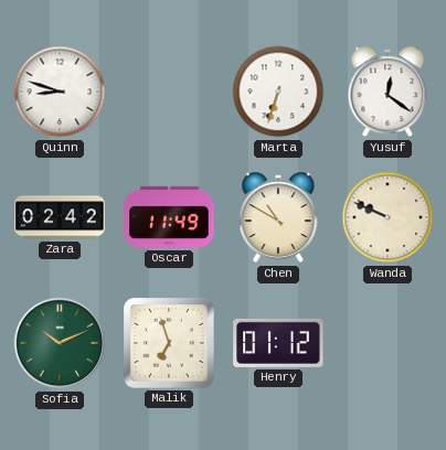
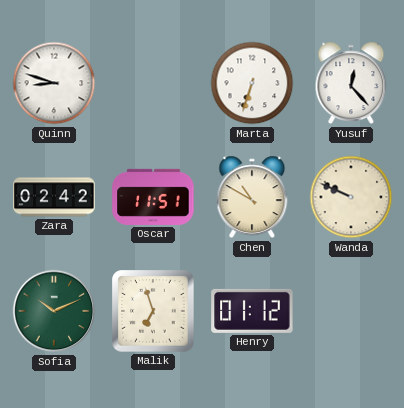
Yusuf: 12:21 -> 12:23 (351, 83)
Oscar: 11:49 -> 11:51 (153, 197)
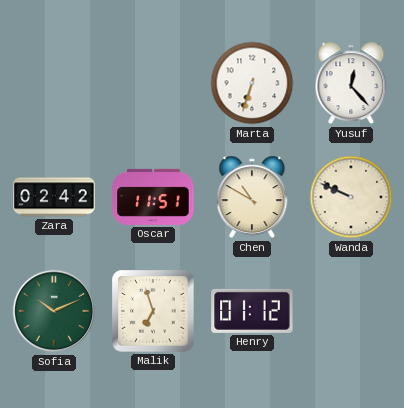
Quinn: 8:48 -> none (54, 83)
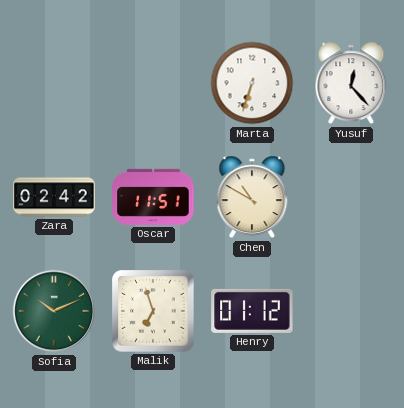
Wanda: 9:49 -> none (351, 197)
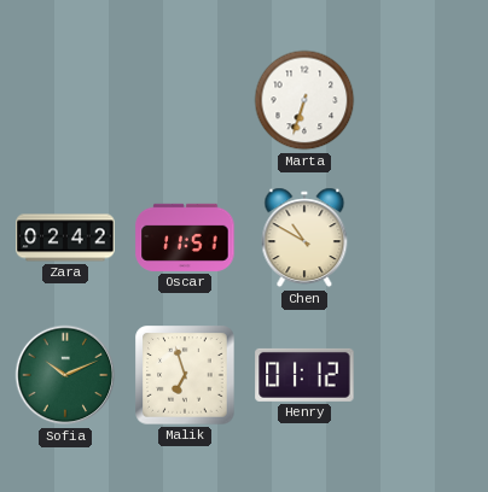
Yusuf: 12:23 -> none (351, 83)
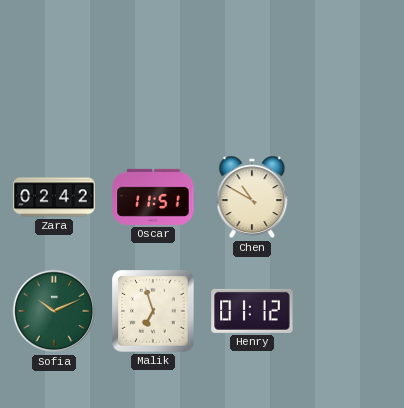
Marta: 6:33 -> none (304, 100)
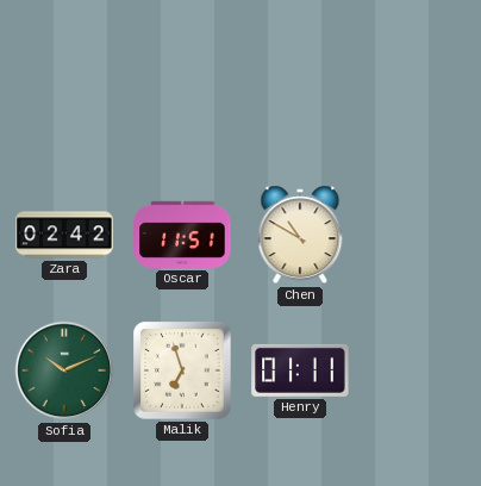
Henry: 01:12 -> 01:11 (300, 370)
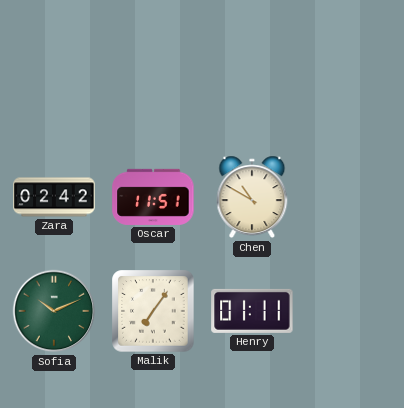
Malik: 6:57 -> 7:06 (153, 311)
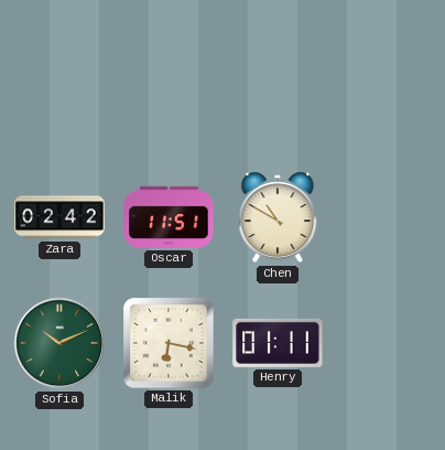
Malik: 7:06 -> 6:17 (169, 343)
